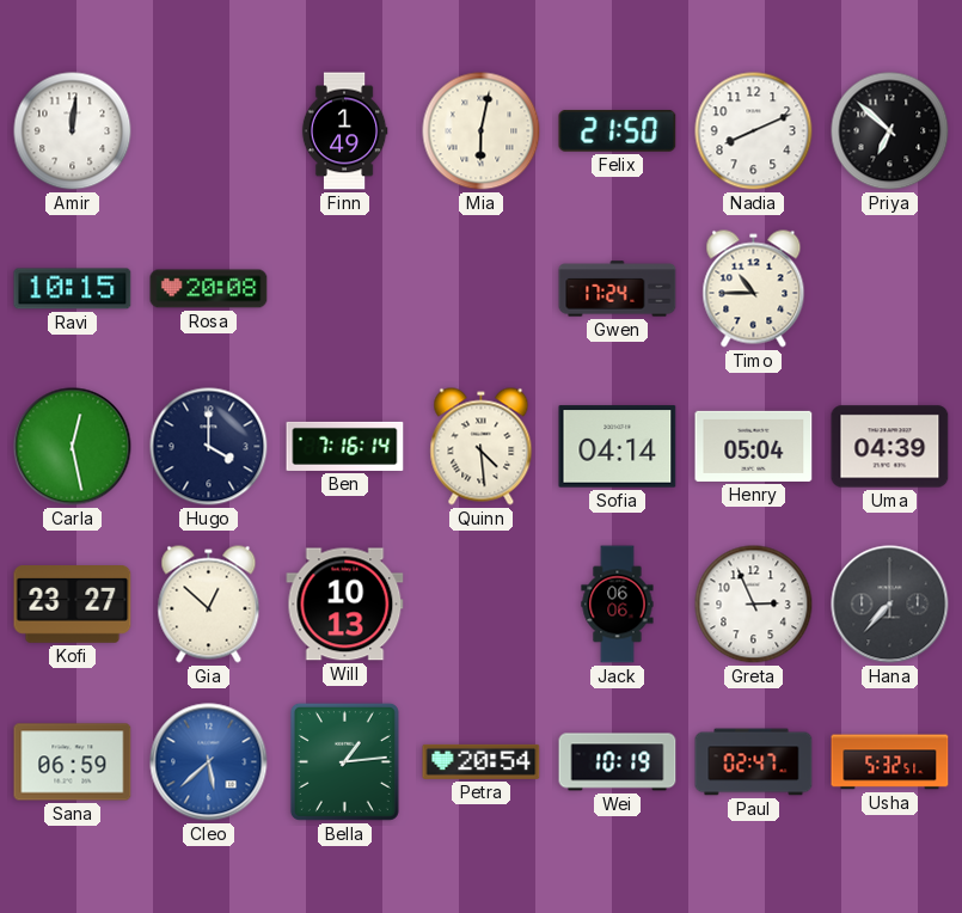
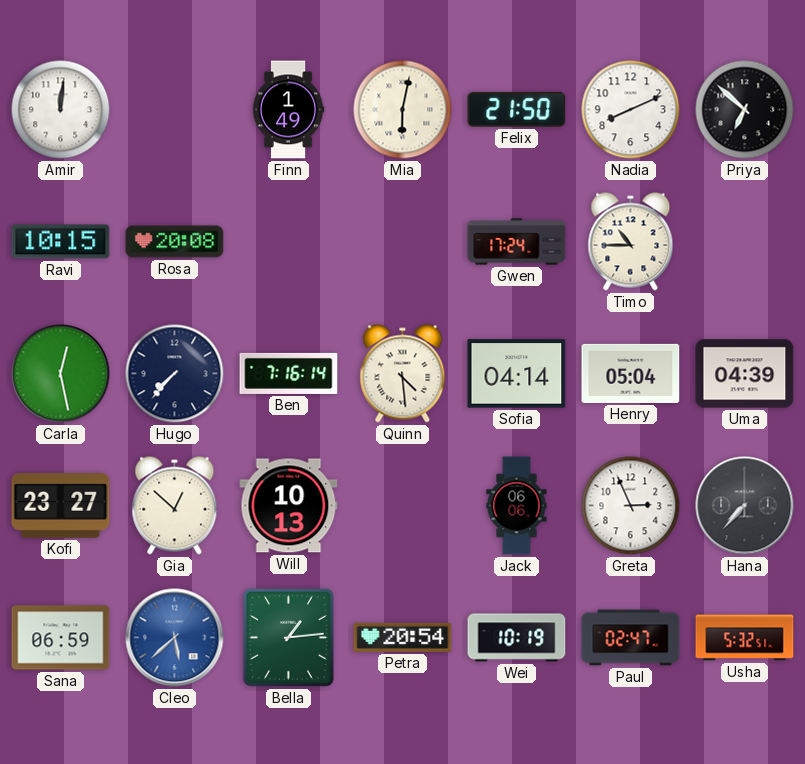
Hugo: 4:00 -> 7:37 (175, 374)
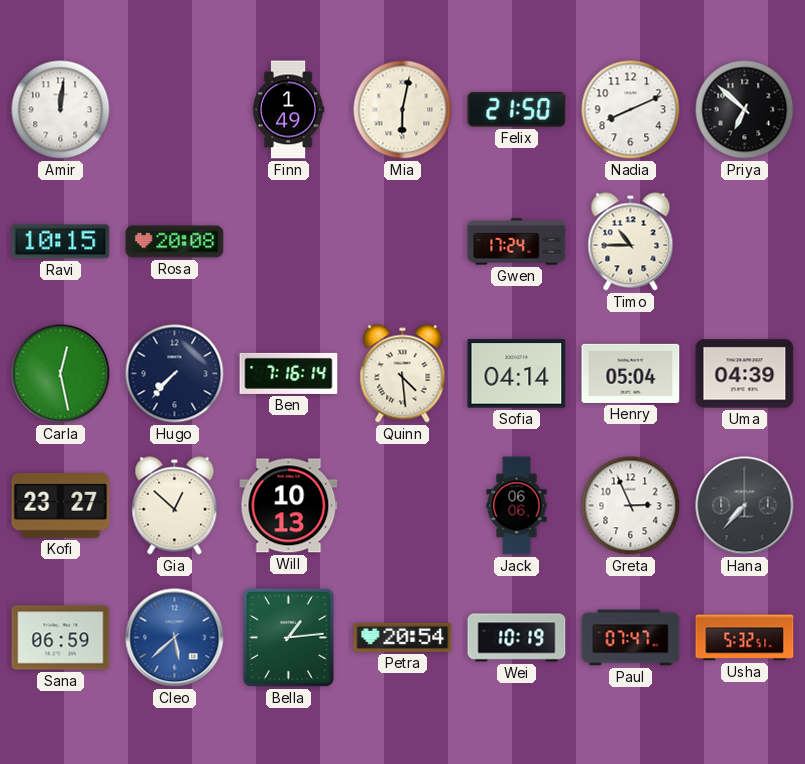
Paul: 02:47 -> 07:47 (631, 638)
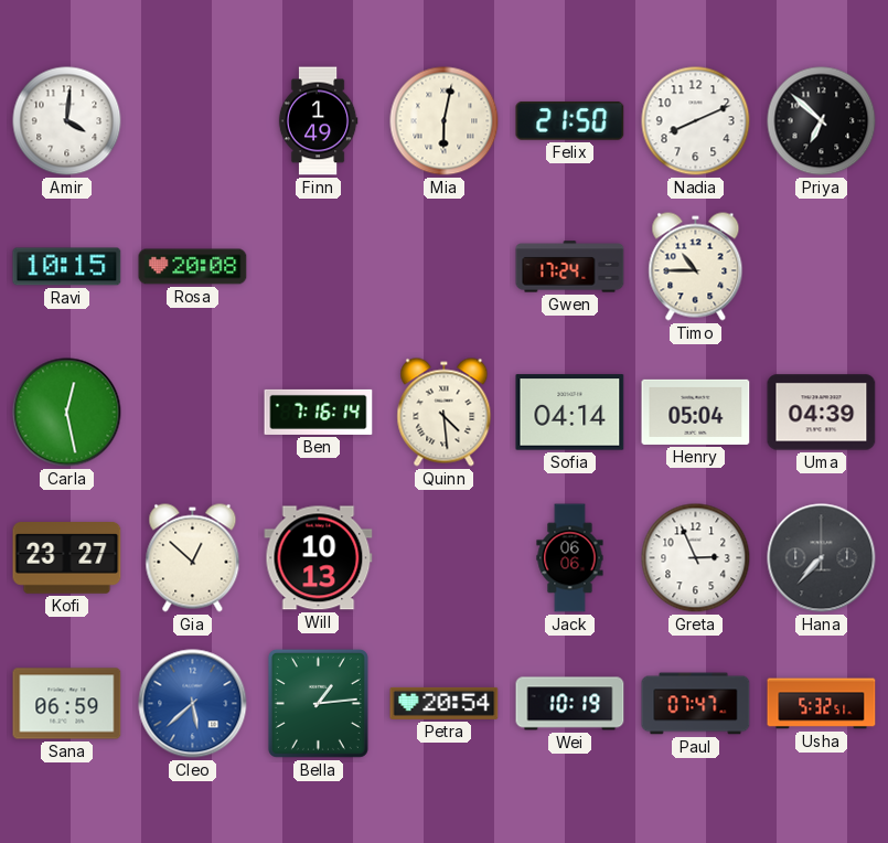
Amir: 12:01 -> 4:01 (67, 121)
Hugo: 7:37 -> none (175, 374)
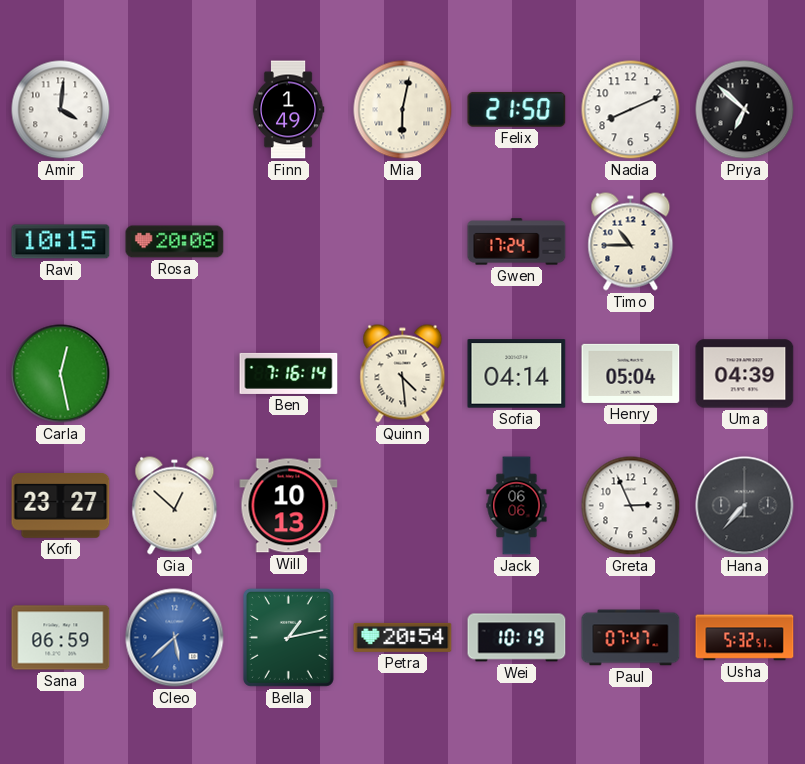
Bella: 1:14 -> 1:13 (288, 637)
